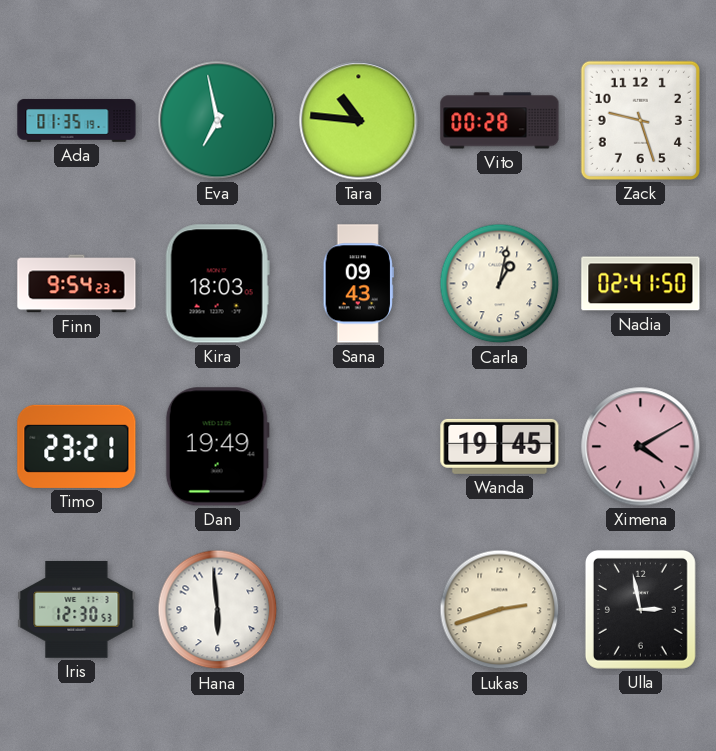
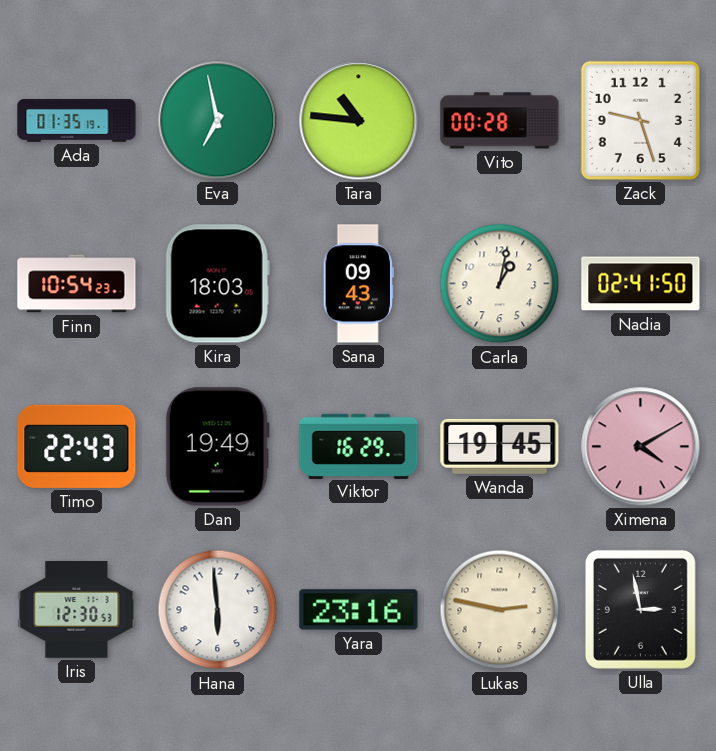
Finn: 9:54 -> 10:54 (77, 284)
Timo: 23:21 -> 22:43 (77, 446)
Viktor: none -> 16:29 (359, 446)
Yara: none -> 23:16 (359, 610)
Lukas: 2:42 -> 2:47 (500, 610)
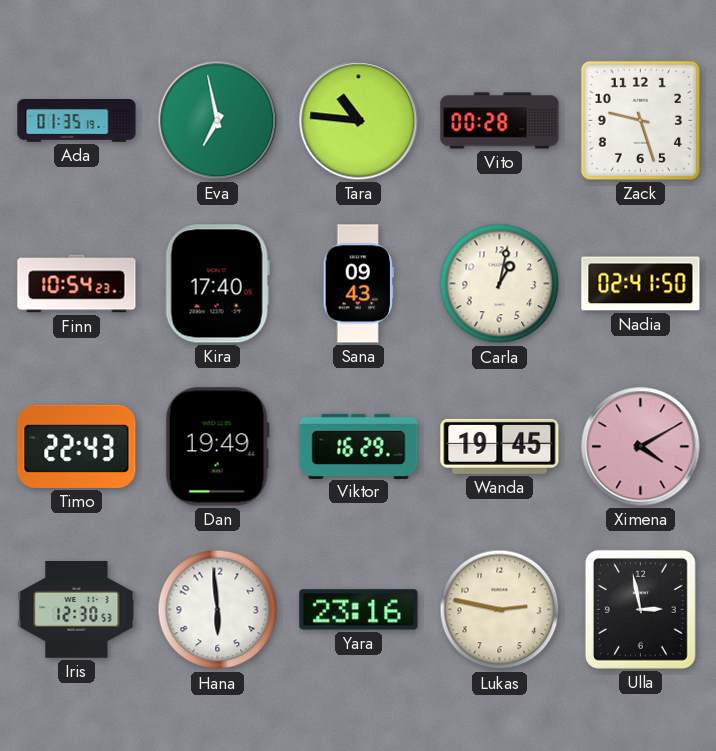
Kira: 18:03 -> 17:40 (217, 284)
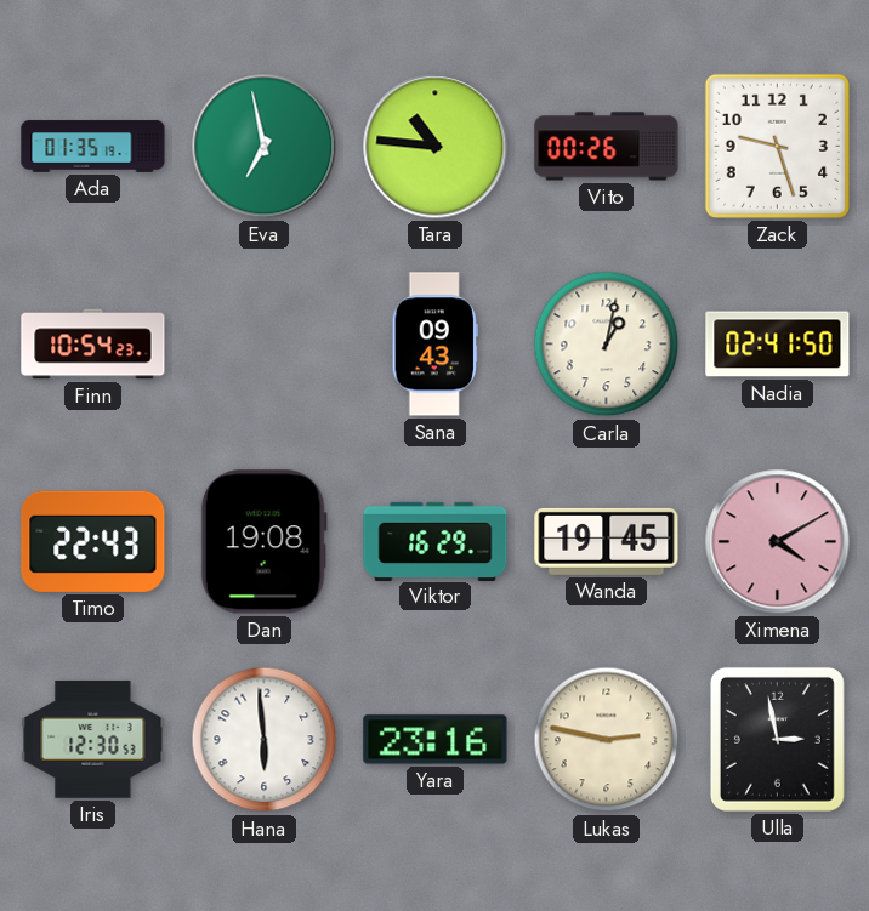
Vito: 00:28 -> 00:26 (607, 147)
Kira: 17:40 -> none (217, 284)
Dan: 19:49 -> 19:08 (263, 542)
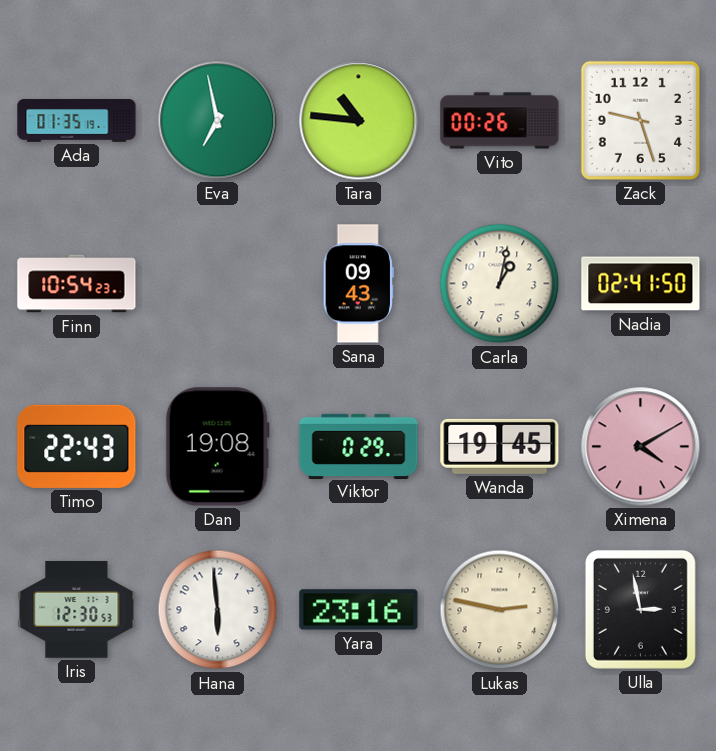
Viktor: 16:29 -> 0:29 (359, 446)
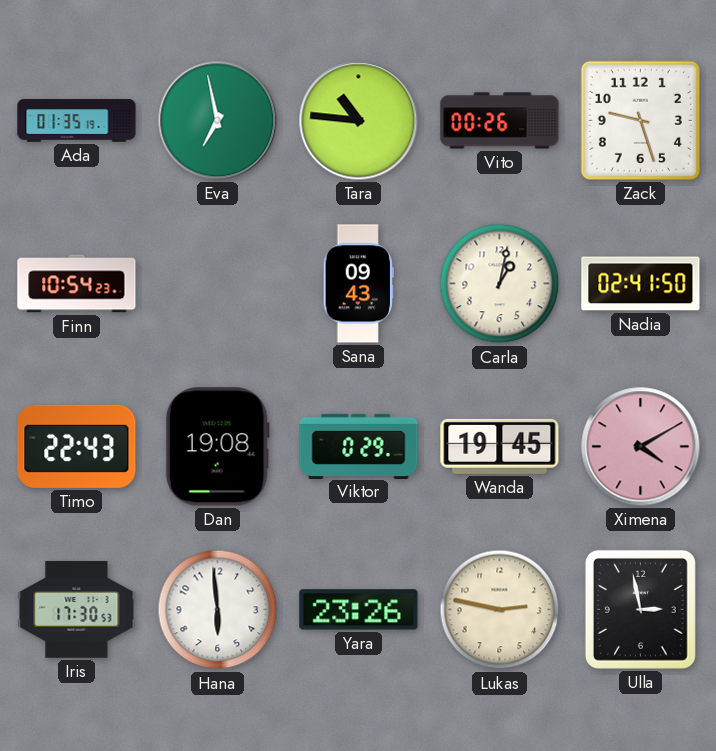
Iris: 12:30 -> 17:30 (77, 610)
Yara: 23:16 -> 23:26 (359, 610)
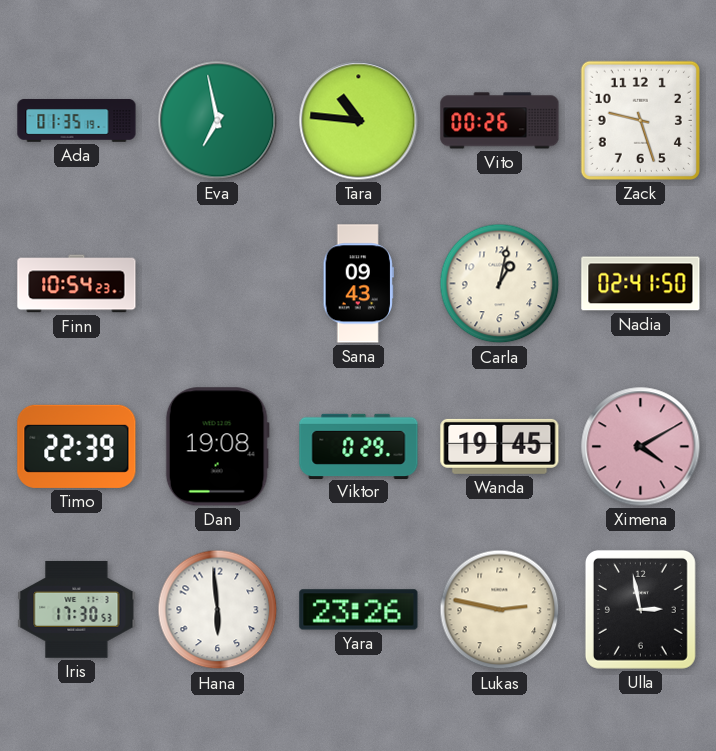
Timo: 22:43 -> 22:39 (77, 446)
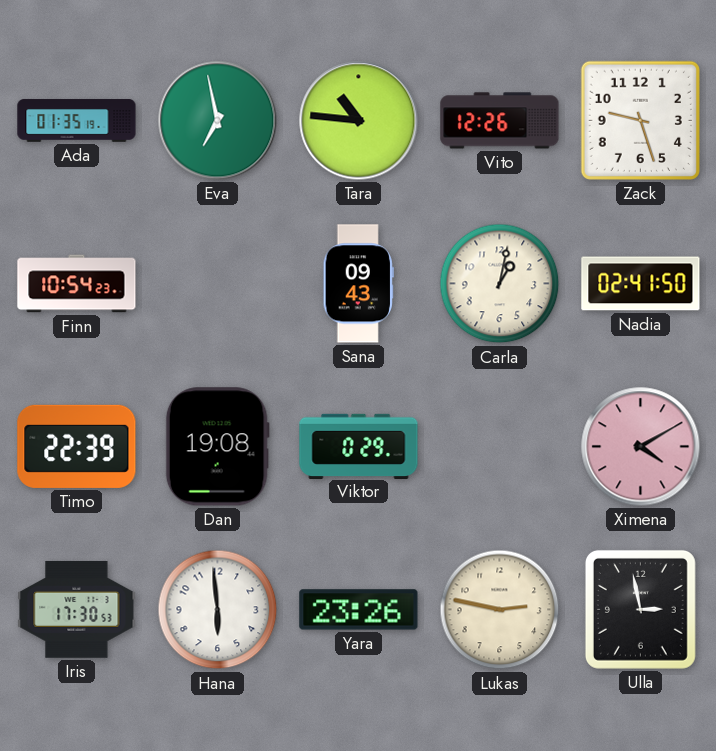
Vito: 00:26 -> 12:26 (500, 121)
Wanda: 19:45 -> none (500, 446)
